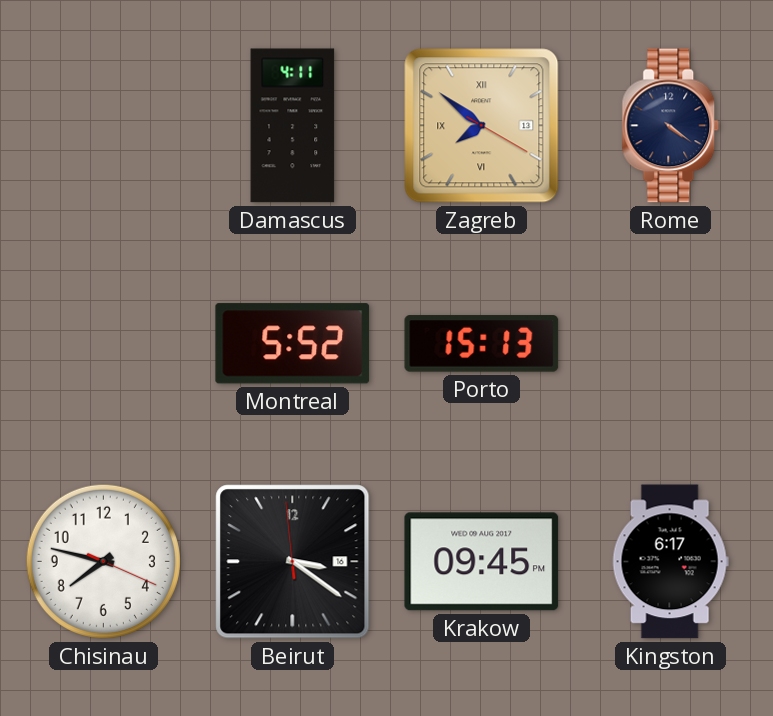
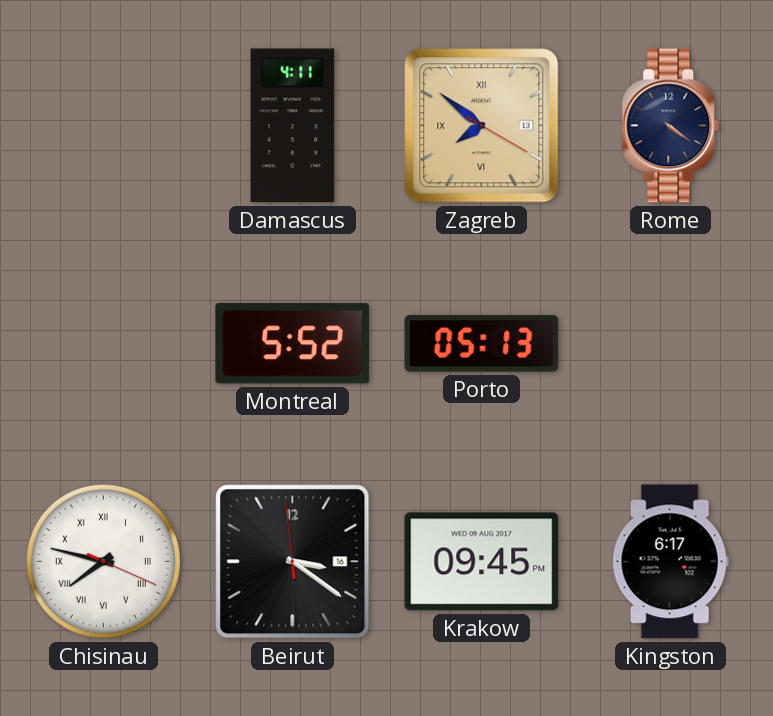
Porto: 15:13 -> 05:13 (482, 344)
Chisinau numerals: Arabic -> Roman (103, 561)
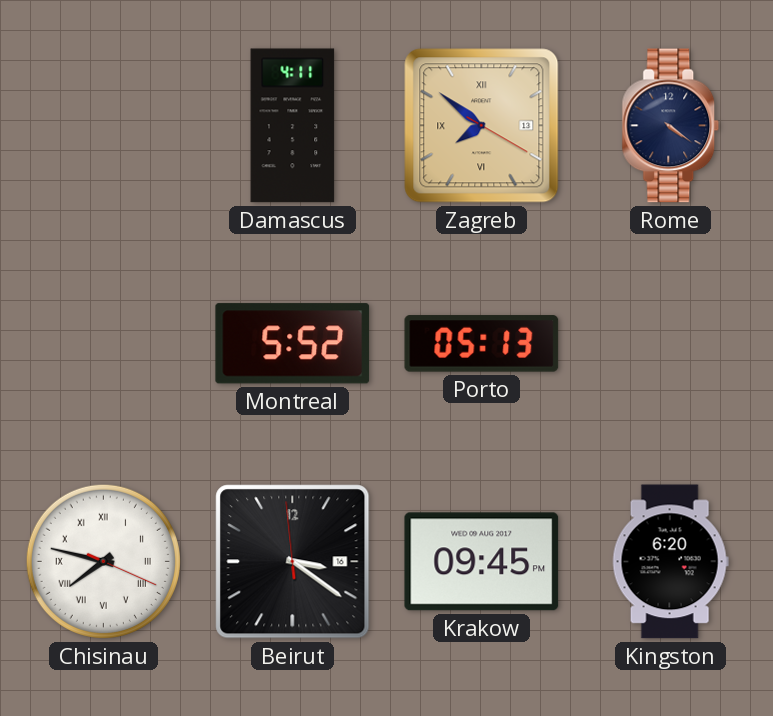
Kingston: 6:17 -> 6:20 (670, 562)
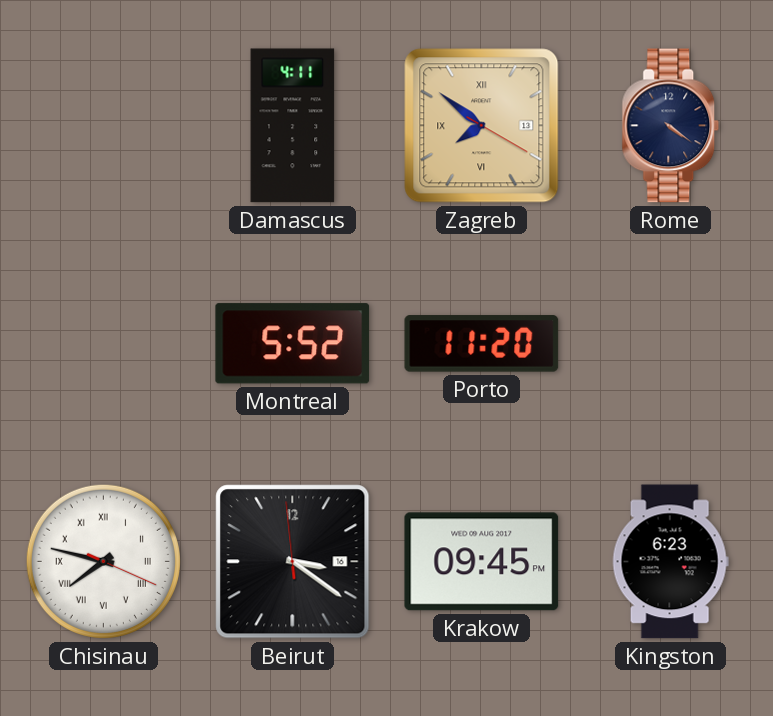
Porto: 05:13 -> 11:20 (482, 344)
Kingston: 6:20 -> 6:23 (670, 562)
